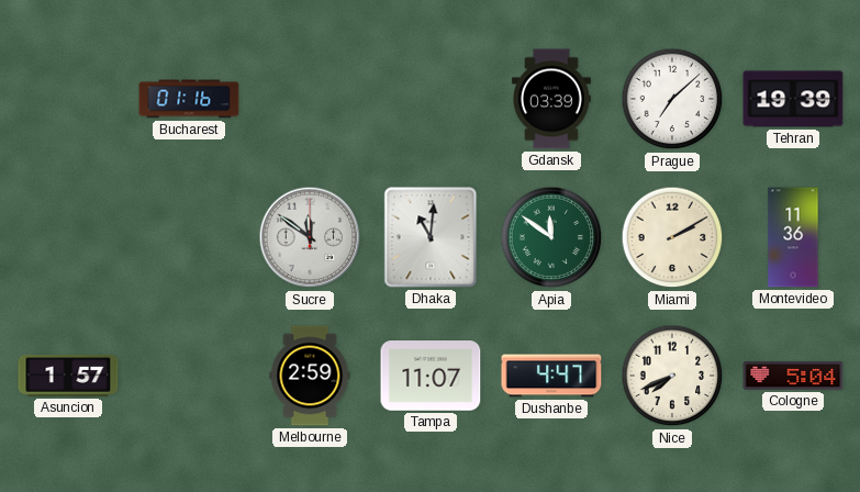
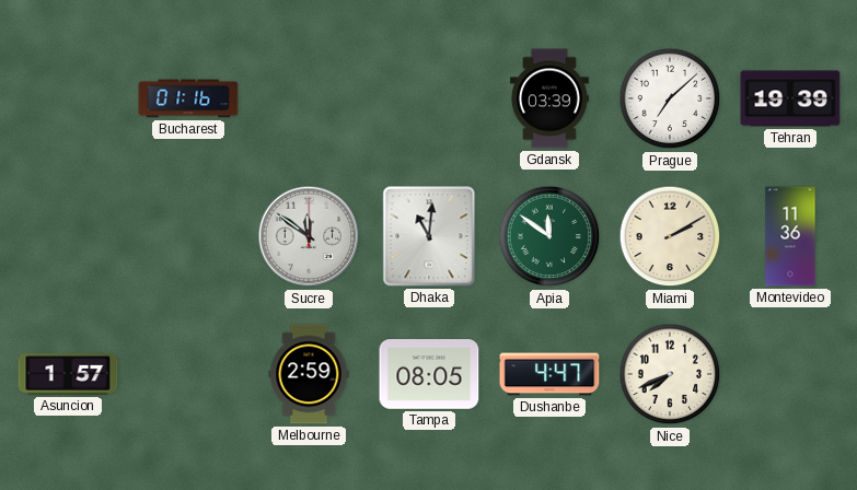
Tampa: 11:07 -> 08:05 (429, 375)
Cologne: 5:04 -> none (793, 376)
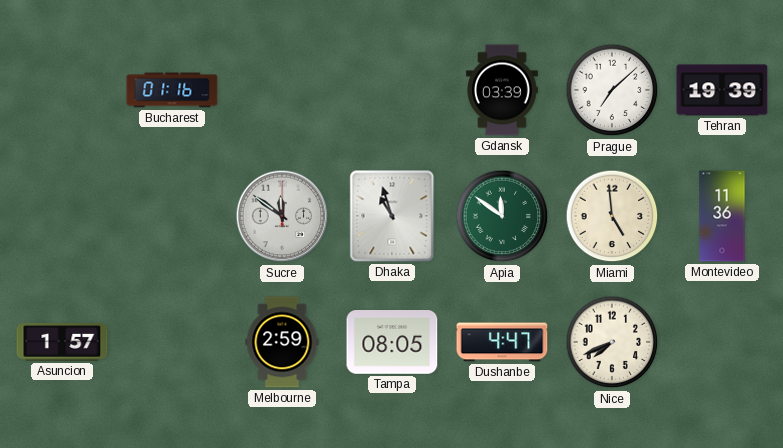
Dhaka: 11:01 -> 10:57 (392, 216)
Miami: 2:10 -> 4:59 (612, 216)
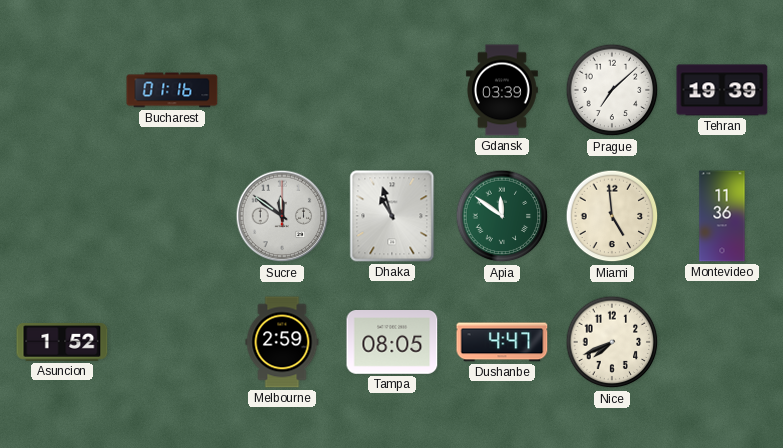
Asuncion: 1:57 -> 1:52 (62, 343)
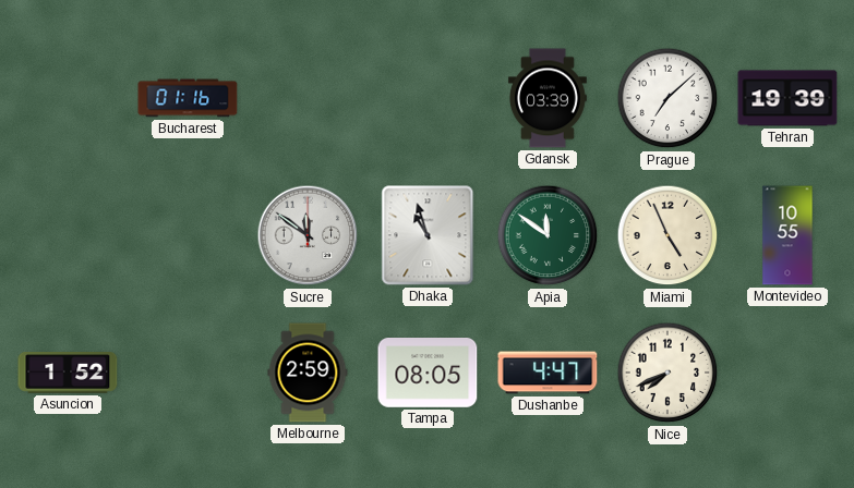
Miami: 4:59 -> 4:56 (667, 235)
Montevideo: 11:36 -> 10:55 (787, 235)
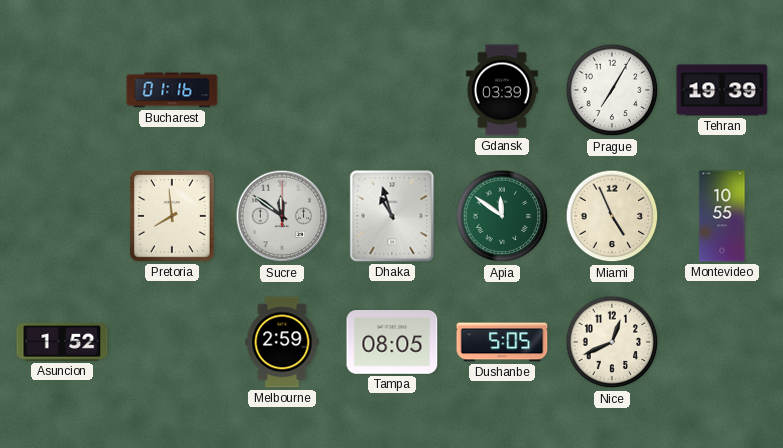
Prague: 7:08 -> 7:05 (612, 90)
Pretoria: none -> 7:59 (173, 216)
Dushanbe: 4:47 -> 5:05 (502, 342)
Nice: 7:41 -> 12:41 (612, 342)
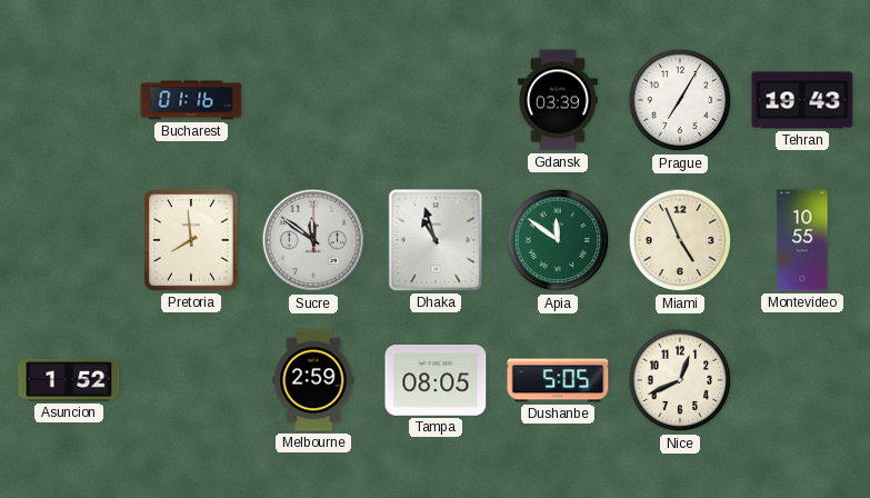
Tehran: 19:39 -> 19:43 (802, 100)
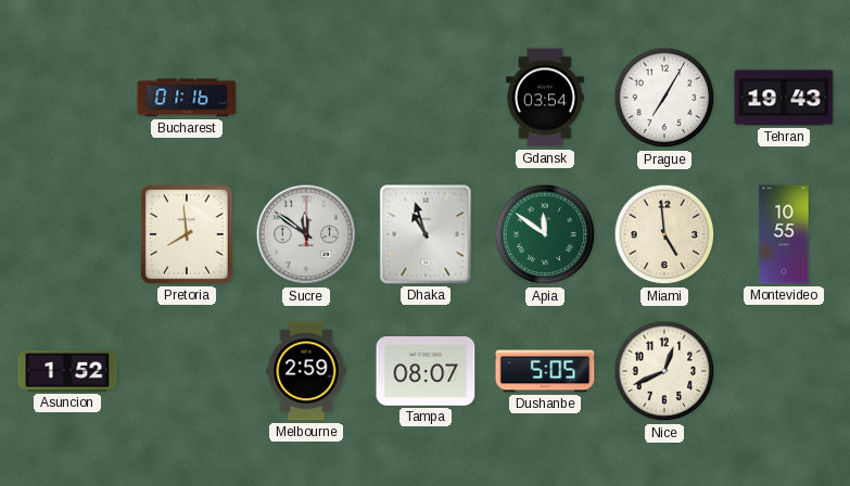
Gdansk: 03:39 -> 03:54 (545, 98)
Miami: 4:56 -> 4:59 (664, 234)
Tampa: 08:05 -> 08:07 (426, 372)
